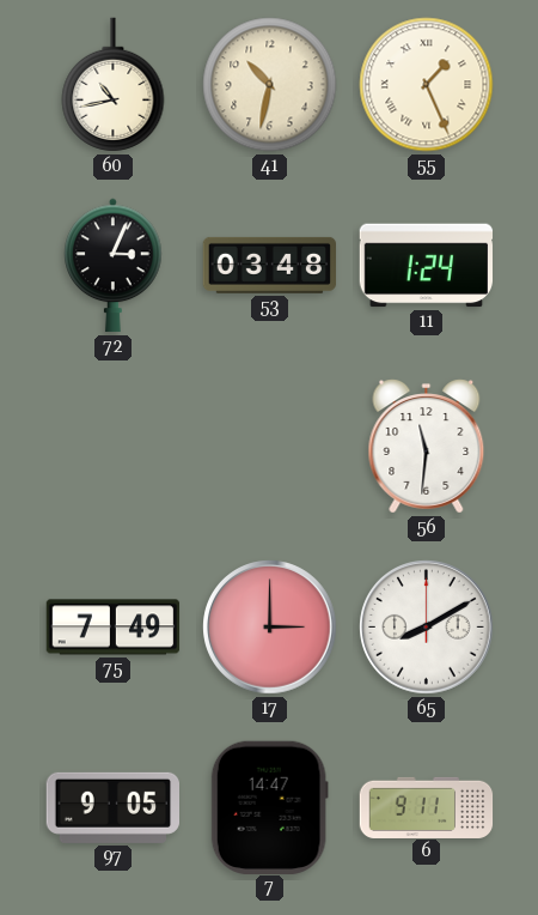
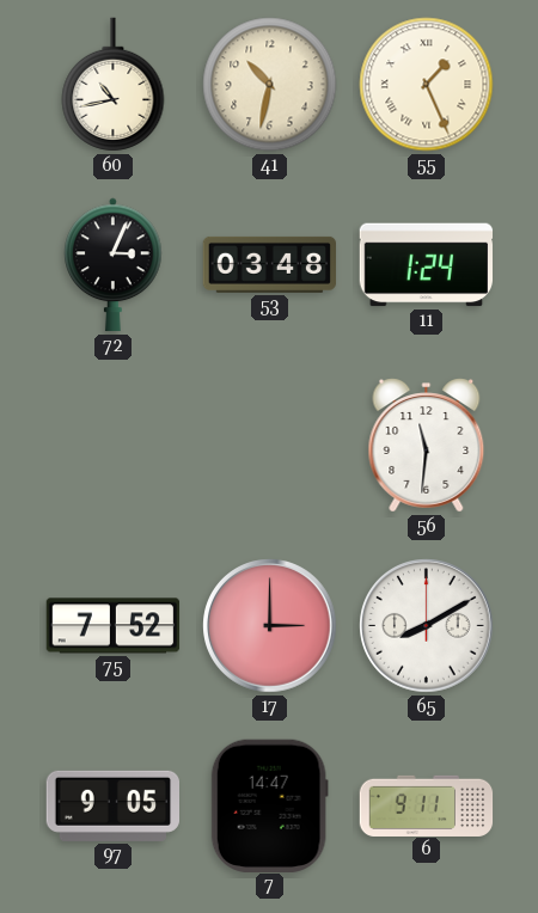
75: 7:49 -> 7:52 (114, 626)
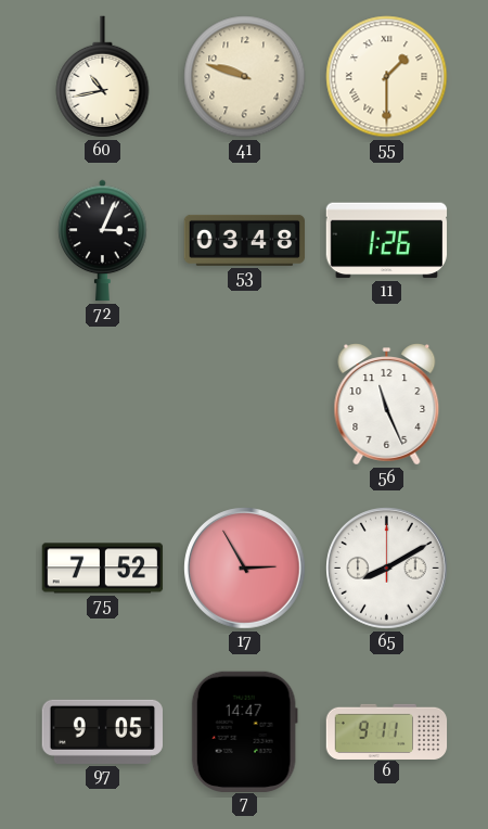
41: 10:32 -> 9:48 (245, 77)
55: 1:26 -> 1:30 (387, 77)
11: 1:24 -> 1:26 (387, 241)
56: 11:31 -> 11:26 (387, 405)
17: 3:00 -> 2:55 (245, 569)
